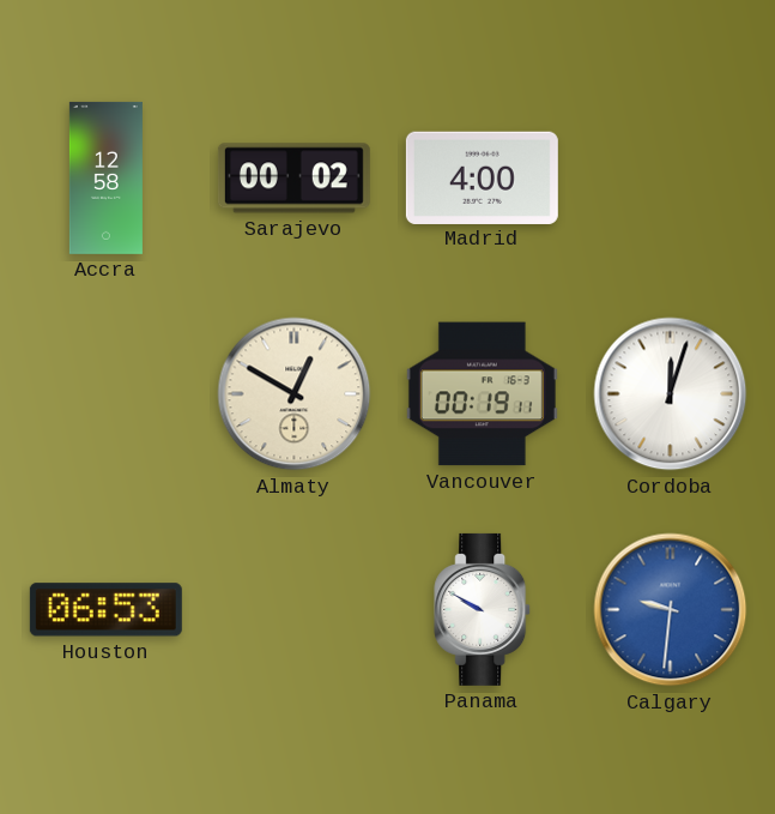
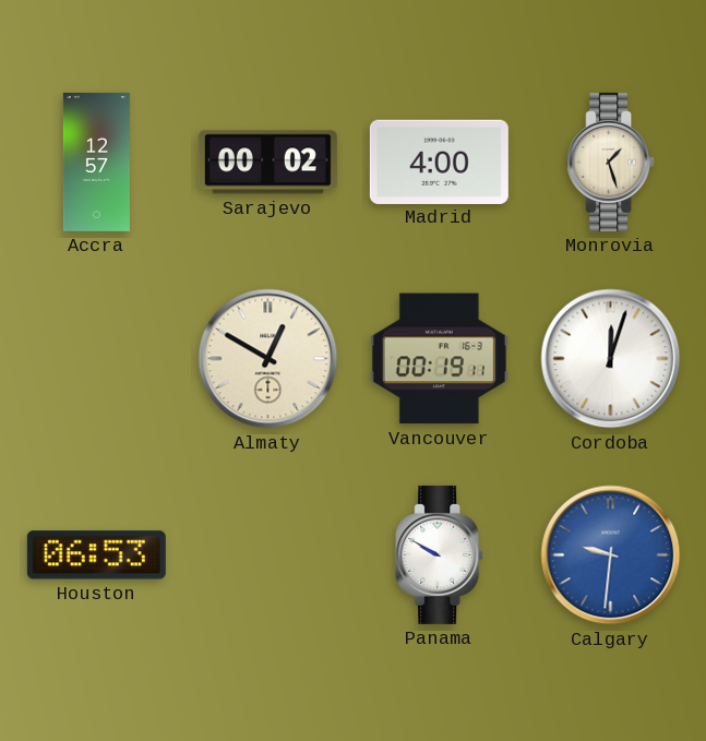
Accra: 12:58 -> 12:57 (96, 162)
Monrovia: none -> 1:27 (611, 162)
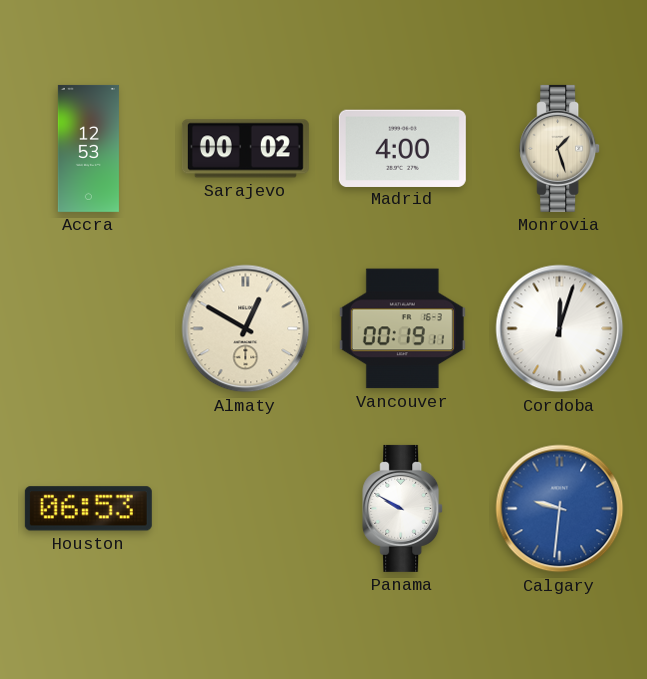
Accra: 12:57 -> 12:53 (88, 148)
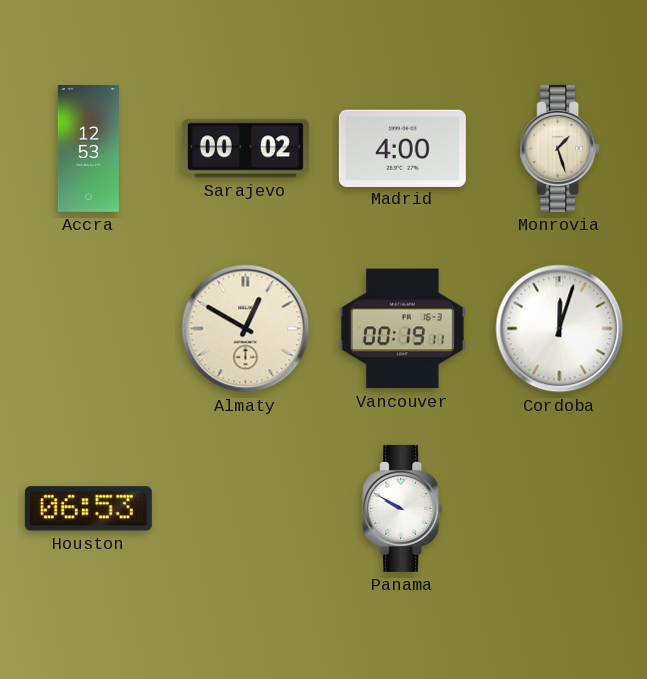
Calgary: 9:31 -> none (560, 509)
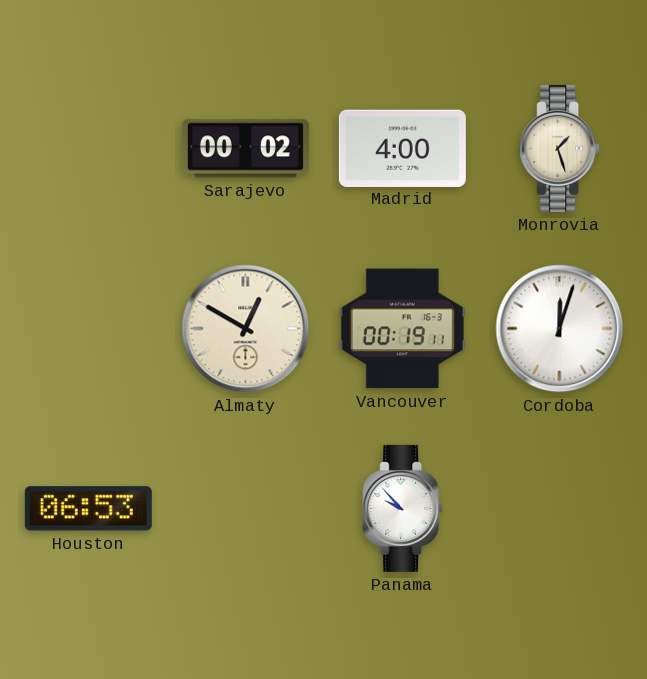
Accra: 12:53 -> none (88, 148)
Panama: 9:50 -> 9:53 (403, 508)
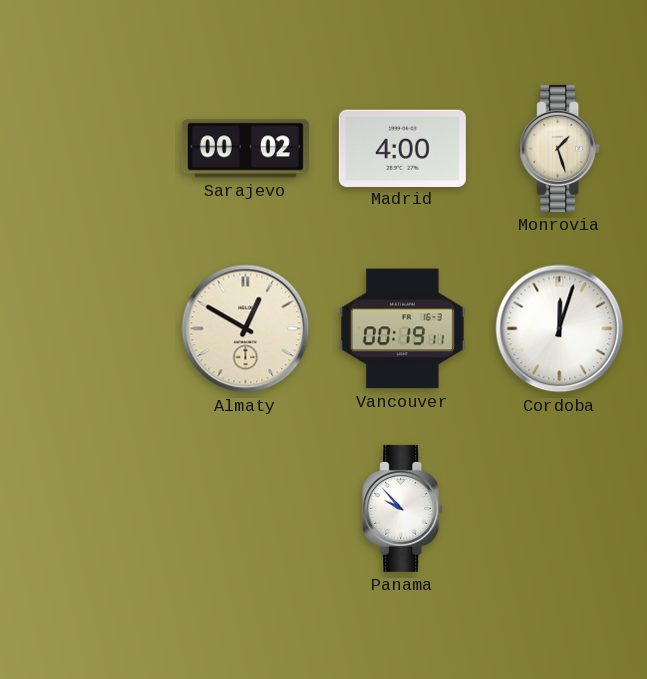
Houston: 06:53 -> none (88, 509)
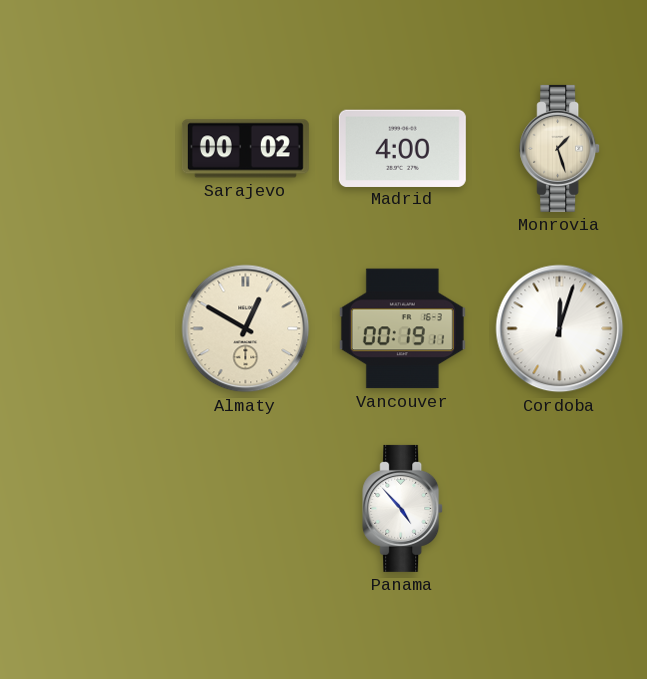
Panama: 9:53 -> 4:53 (403, 508)
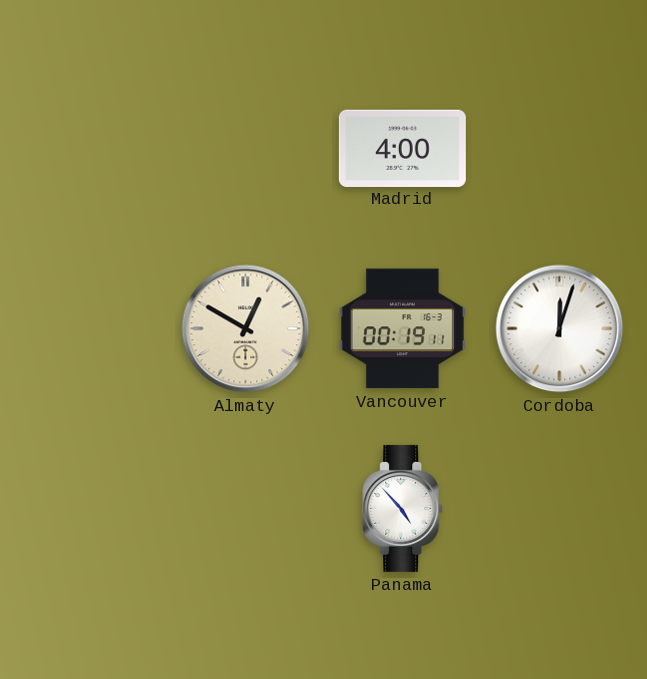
Sarajevo: 00:02 -> none (245, 149)
Monrovia: 1:27 -> none (560, 148)
